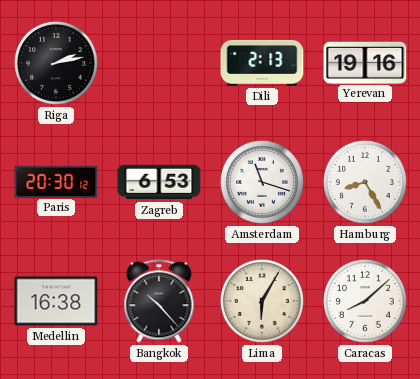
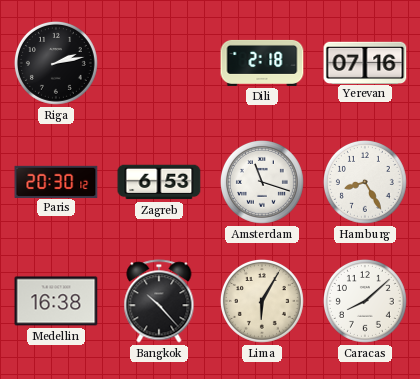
Dili: 2:13 -> 2:18 (262, 63)
Yerevan: 19:16 -> 07:16 (365, 62)
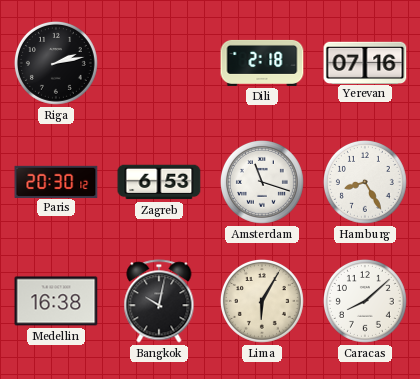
Bangkok: 10:23 -> 10:02 (159, 301)
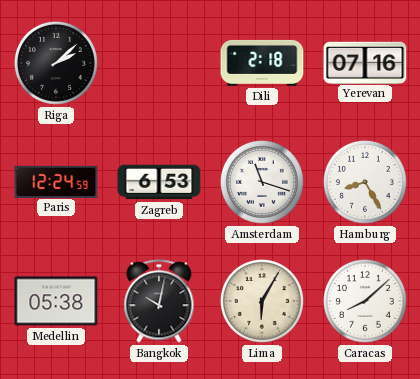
Riga: 2:13 -> 2:08 (56, 63)
Paris: 20:30 -> 12:24 (56, 181)
Medellin: 16:38 -> 05:38 (56, 301)
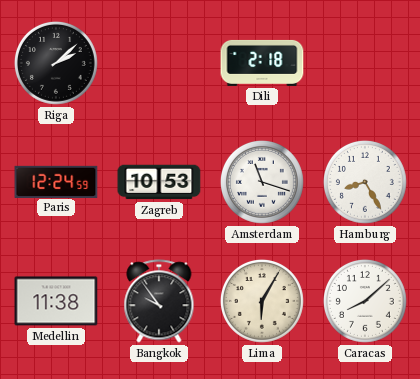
Yerevan: 07:16 -> none (365, 62)
Zagreb: 6:53 -> 10:53 (159, 182)
Medellin: 05:38 -> 11:38 (56, 301)
Bangkok: 10:02 -> 9:54 (159, 301)
